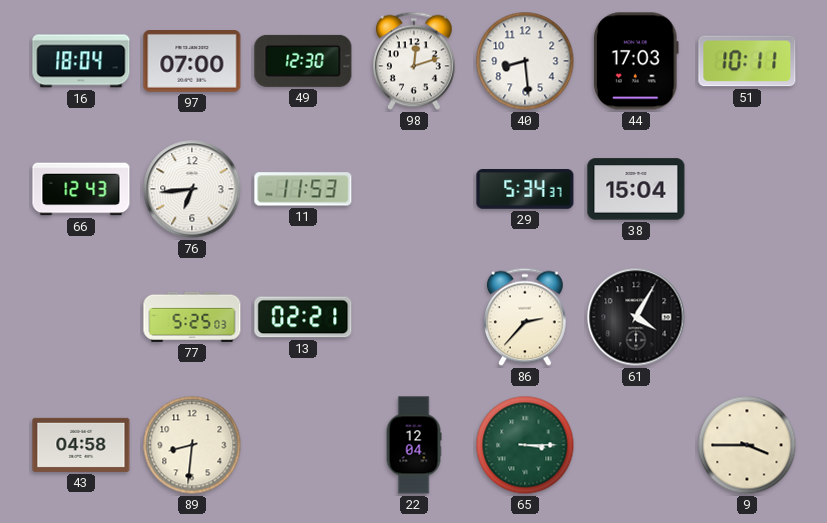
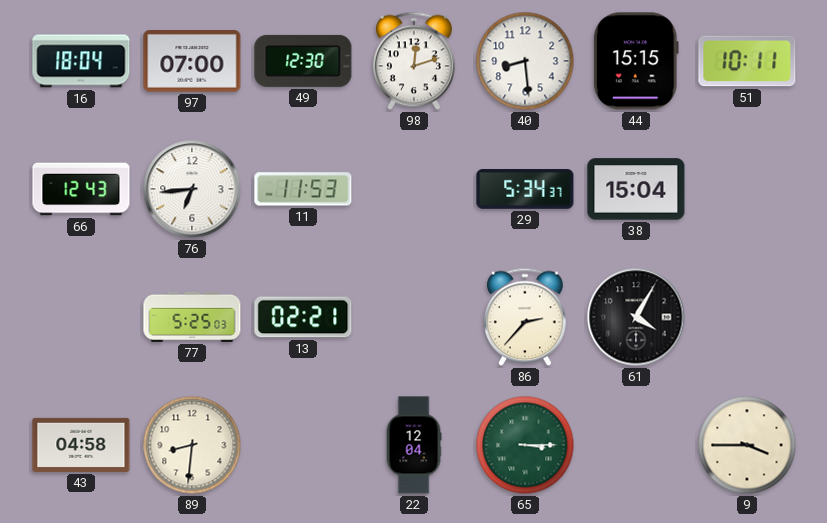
44: 17:03 -> 15:15 (636, 61)
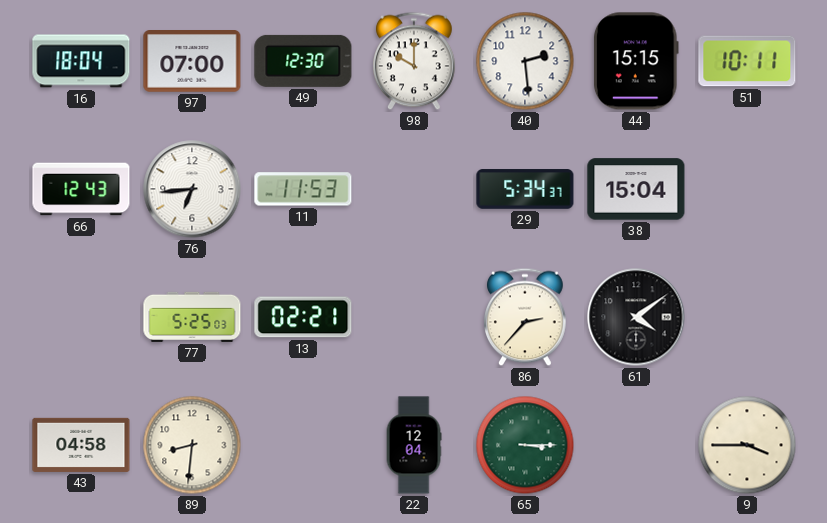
98: 12:12 -> 10:00 (415, 61)
40: 8:29 -> 2:29 (525, 61)
61: 4:05 -> 4:09 (636, 317)
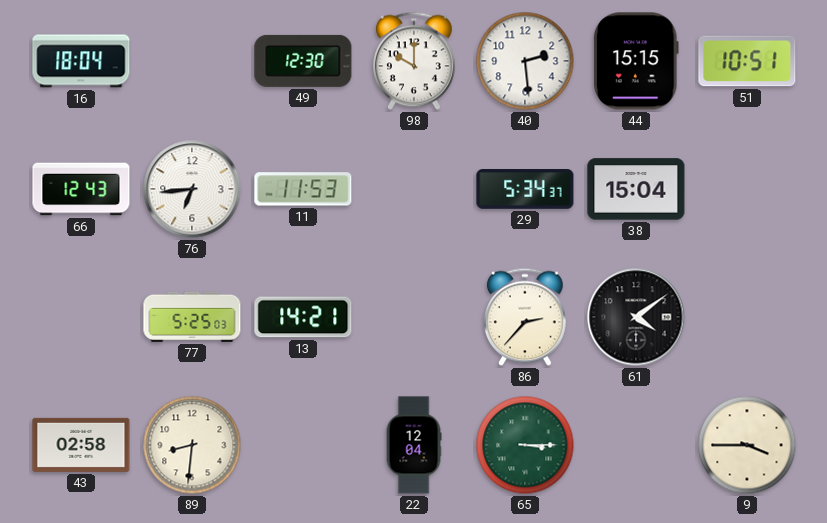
97: 07:00 -> none (192, 61)
51: 10:11 -> 10:51 (747, 61)
13: 02:21 -> 14:21 (303, 317)
43: 04:58 -> 02:58 (81, 445)
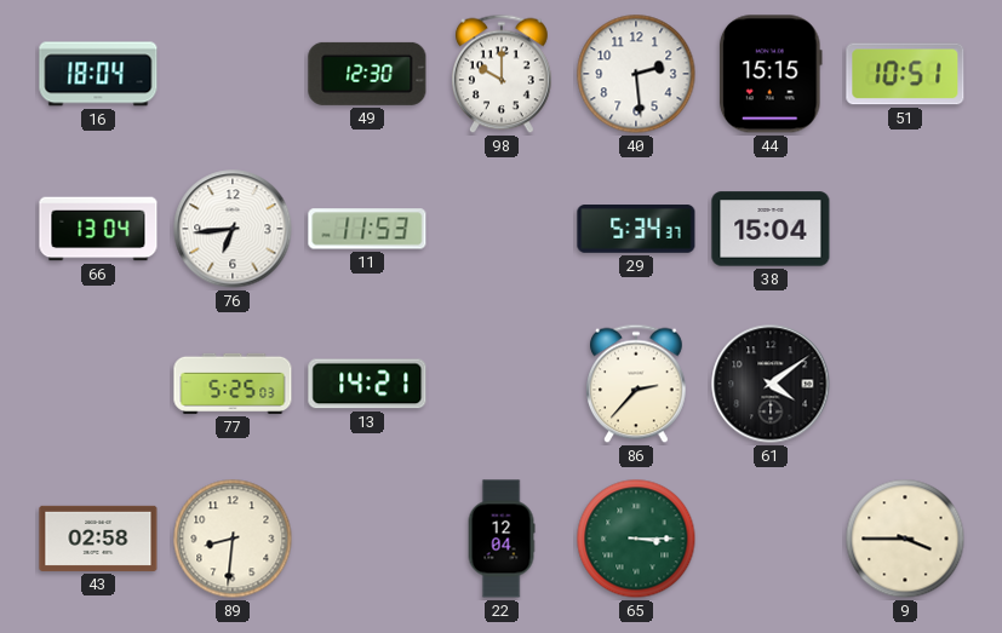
66: 12:43 -> 13:04 (98, 229)
